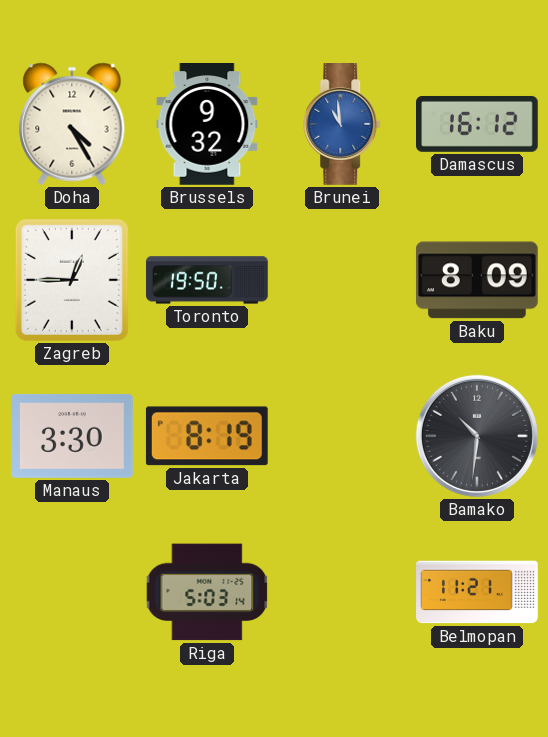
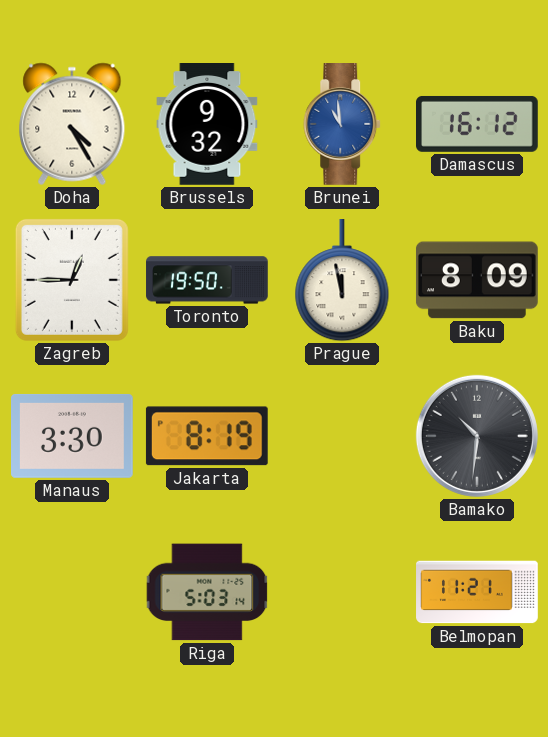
Prague: none -> 11:58 (342, 281)
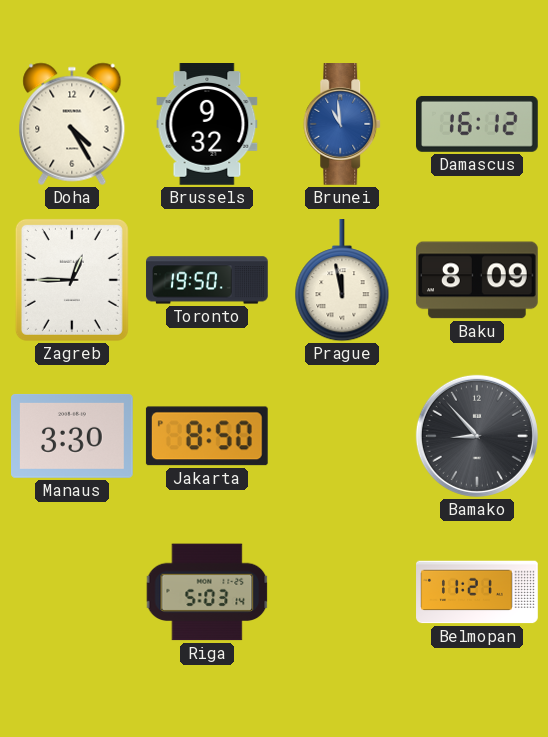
Jakarta: 8:19 -> 8:50 (207, 436)
Bamako: 10:31 -> 8:53 (477, 436)
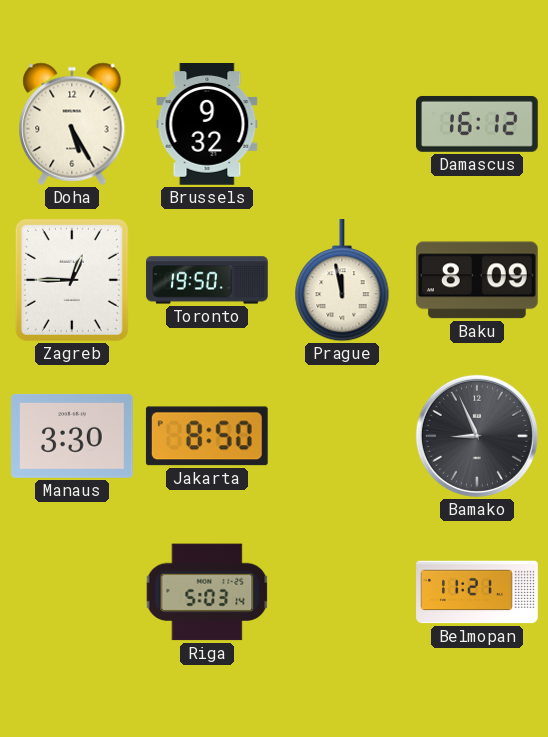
Doha: 4:25 -> 5:25 (72, 124)
Brunei: 10:59 -> none (343, 125)
Bamako: 8:53 -> 8:56 (477, 436)
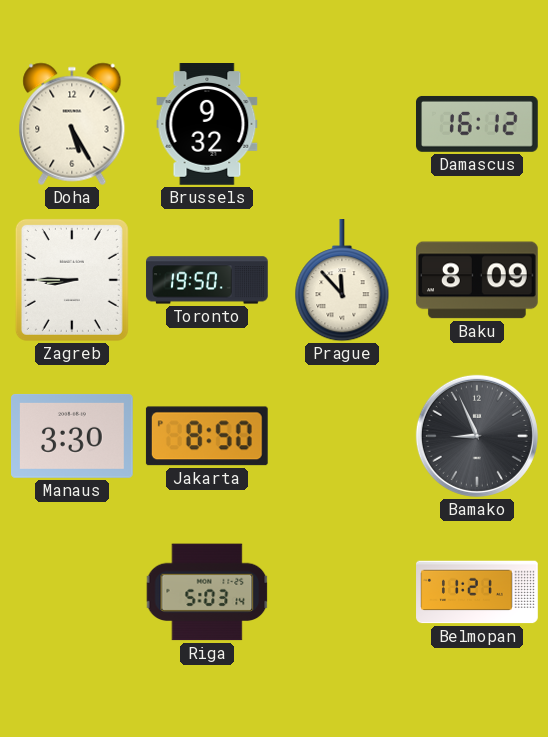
Zagreb: 12:45 -> 8:45 (72, 280)
Prague: 11:58 -> 11:53 (342, 281)
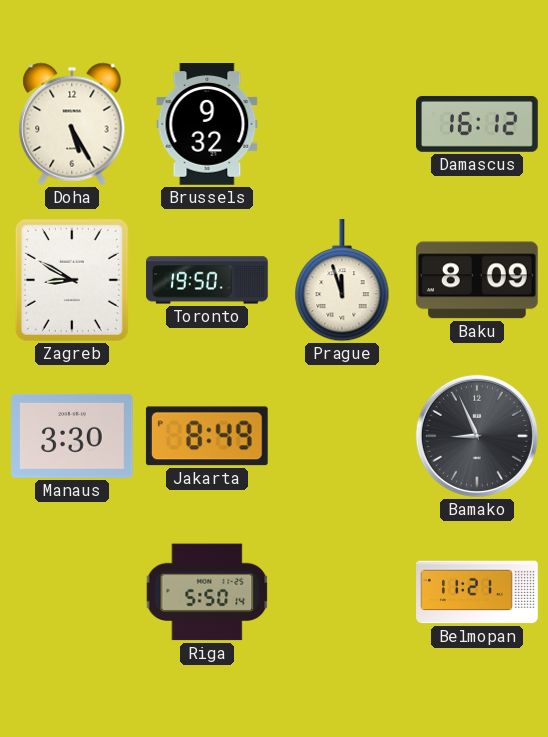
Zagreb: 8:45 -> 8:50 (72, 280)
Prague: 11:53 -> 11:57 (342, 281)
Jakarta: 8:50 -> 8:49 (207, 436)
Riga: 5:03 -> 5:50 (207, 592)
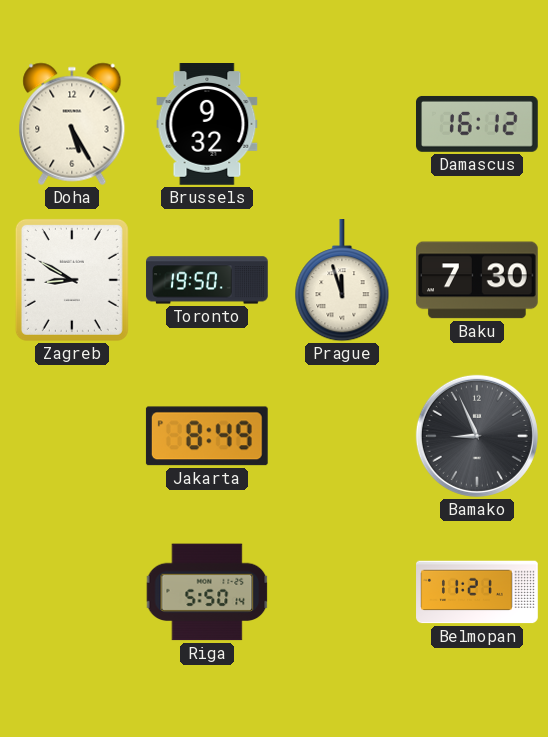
Baku: 8:09 -> 7:30 (477, 280)
Manaus: 3:30 -> none (73, 436)
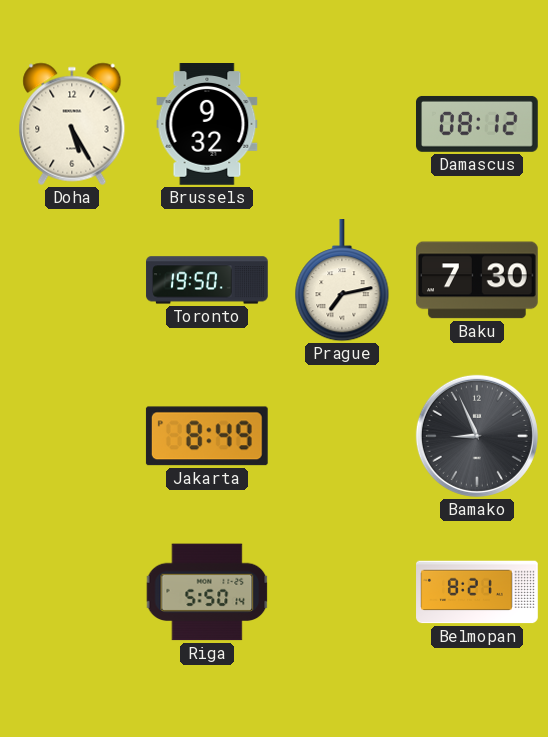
Damascus: 16:12 -> 08:12 (478, 124)
Zagreb: 8:50 -> none (72, 280)
Prague: 11:57 -> 7:13 (342, 281)
Belmopan: 11:21 -> 8:21 (477, 592)
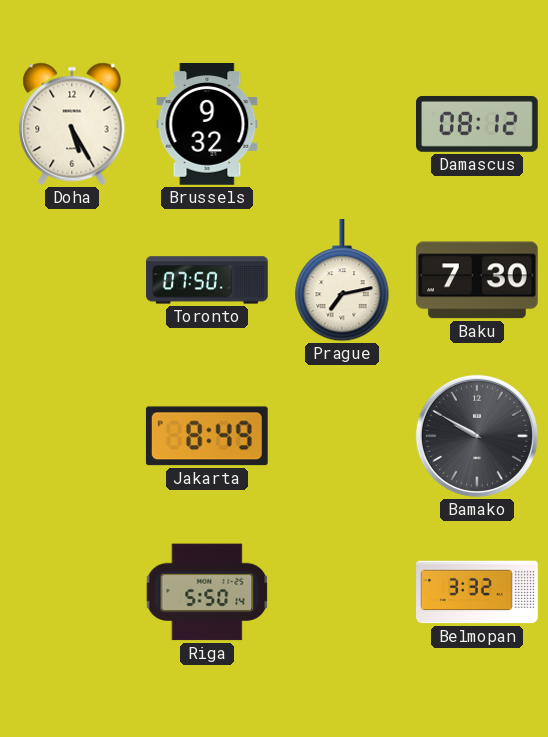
Toronto: 19:50 -> 07:50 (207, 280)
Bamako: 8:56 -> 9:50 (477, 436)
Belmopan: 8:21 -> 3:32 (477, 592)
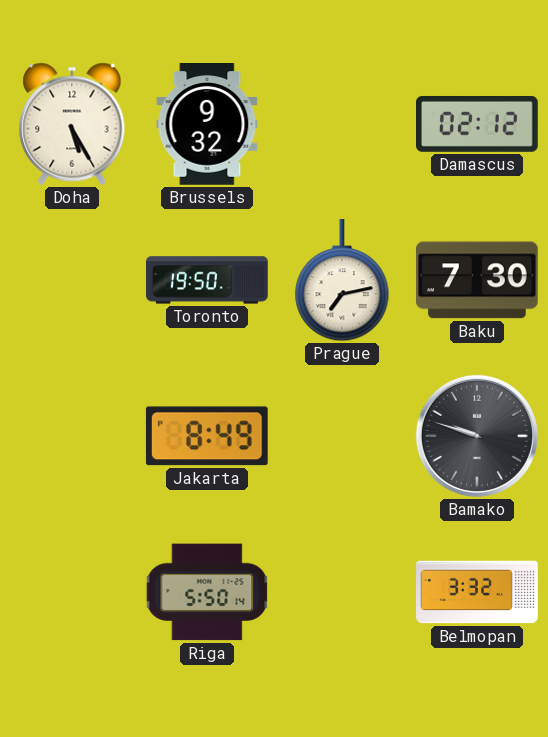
Damascus: 08:12 -> 02:12 (478, 124)
Toronto: 07:50 -> 19:50 (207, 280)
Bamako: 9:50 -> 9:48 (477, 436)
